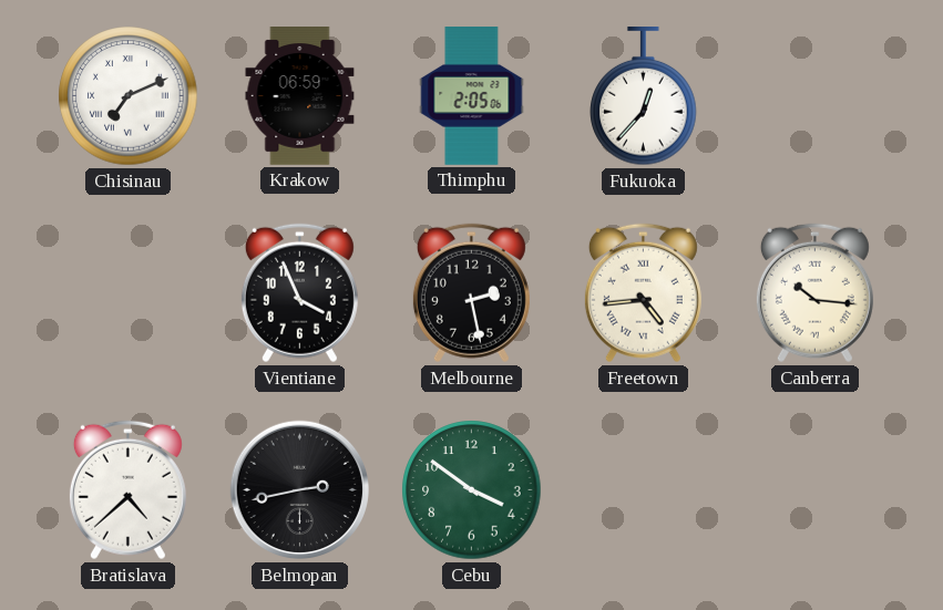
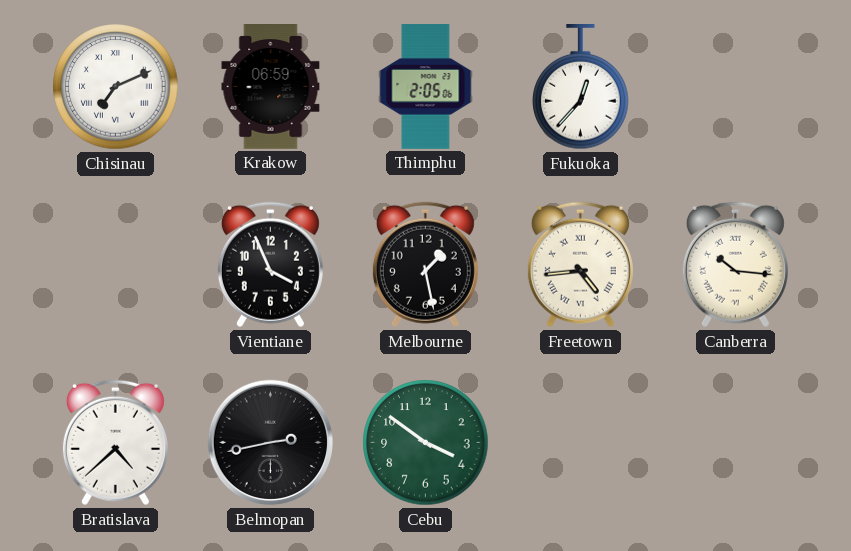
Melbourne: 2:28 -> 1:28 (425, 265)
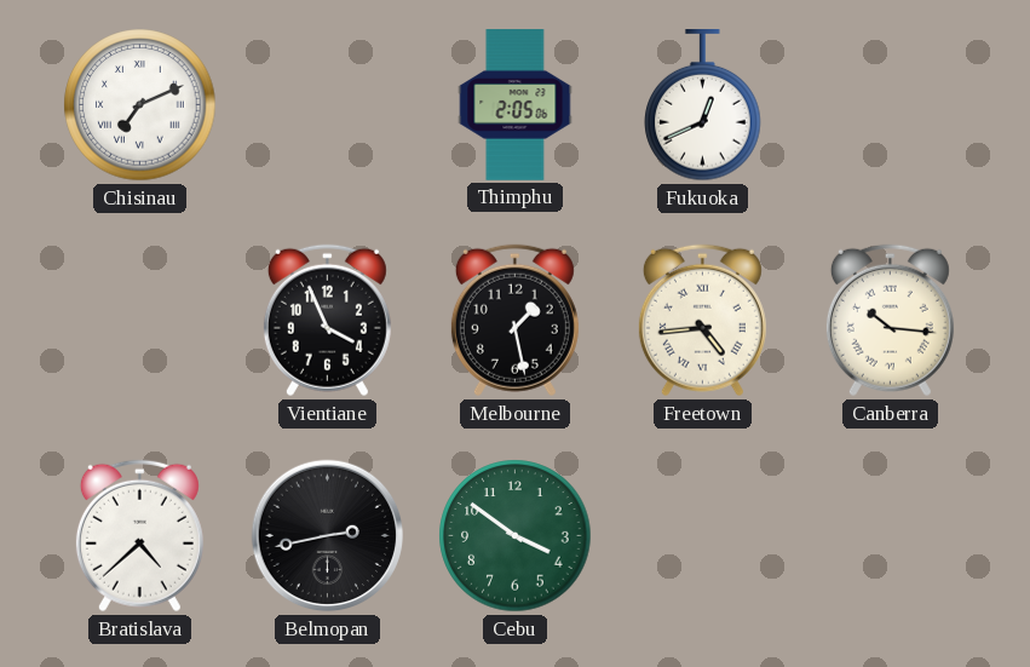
Krakow: 06:59 -> none (271, 87)
Fukuoka: 12:37 -> 12:41 (703, 107)
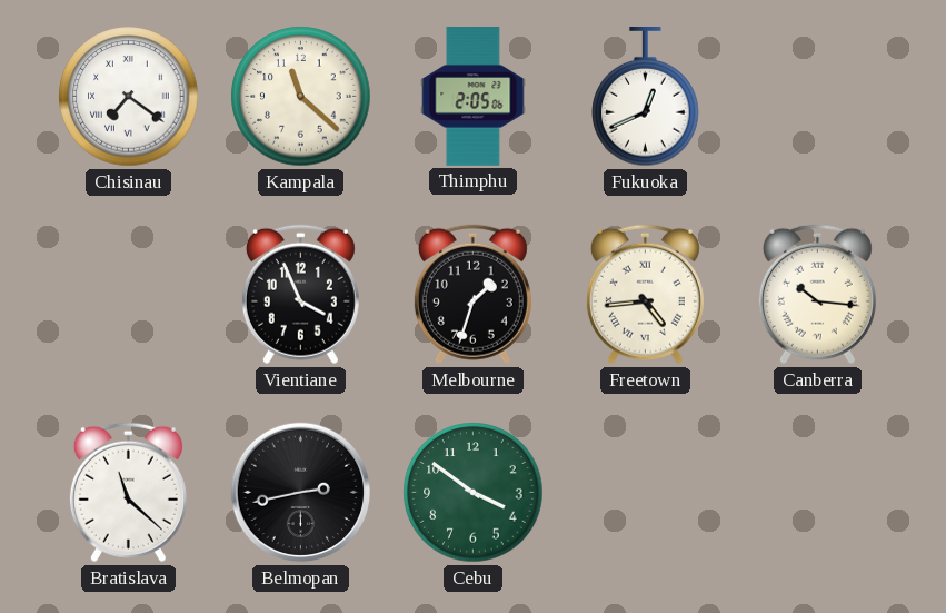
Chisinau: 7:11 -> 7:21 (129, 97)
Kampala: none -> 11:22 (301, 97)
Melbourne: 1:28 -> 1:33 (472, 295)
Bratislava: 4:38 -> 11:22 (128, 493)
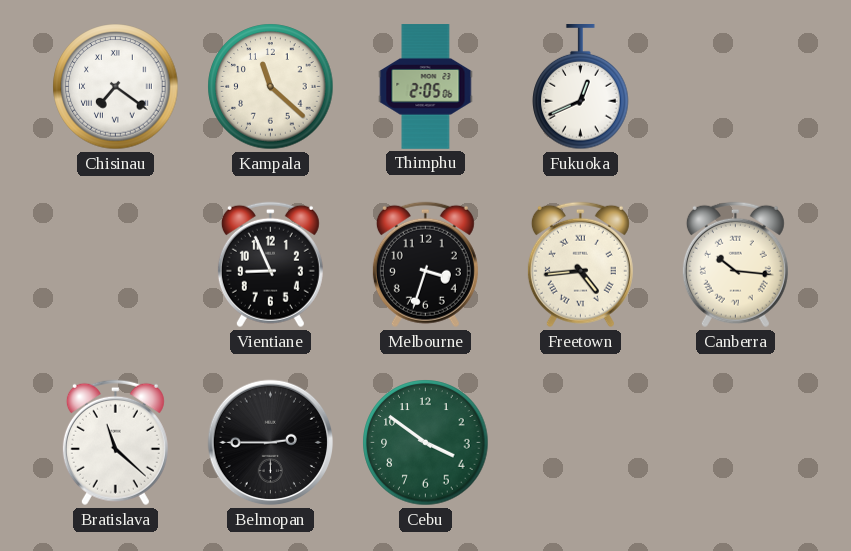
Vientiane: 3:56 -> 8:56 (270, 265)
Melbourne: 1:33 -> 3:33 (425, 265)
Belmopan: 2:43 -> 2:45 (271, 443)
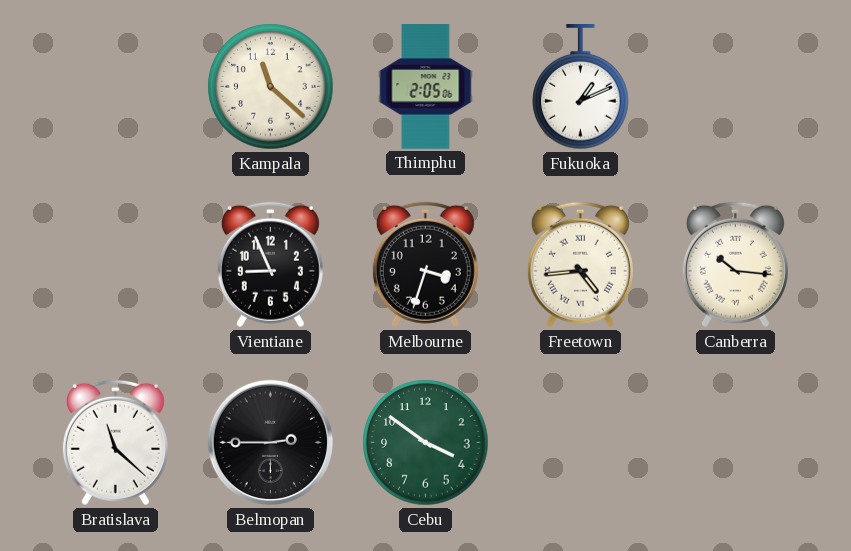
Chisinau: 7:21 -> none (116, 87)
Fukuoka: 12:41 -> 1:11 (581, 88)
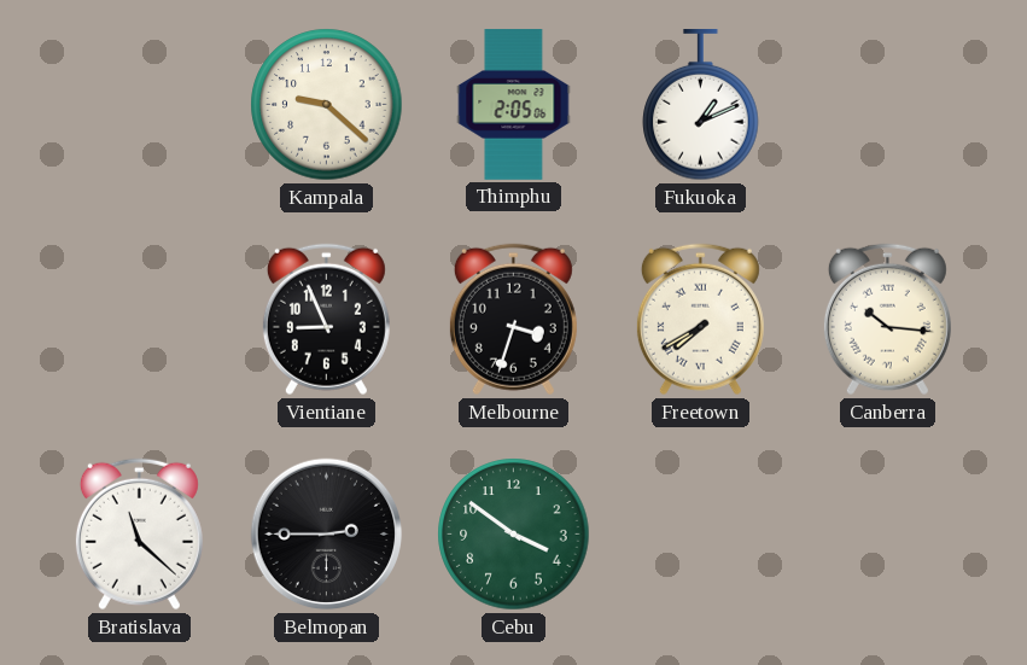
Kampala: 11:22 -> 9:22 (327, 105)
Freetown: 4:44 -> 7:40 (700, 320)
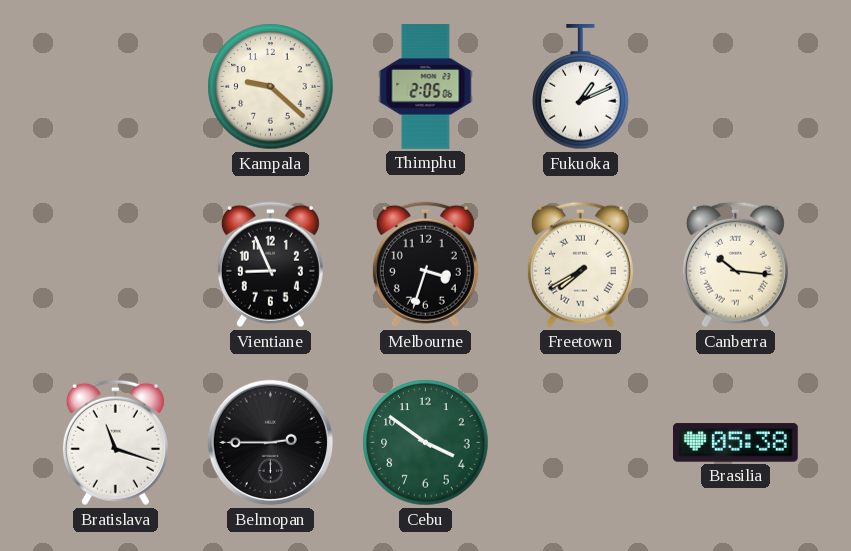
Bratislava: 11:22 -> 11:18 (115, 443)
Brasilia: none -> 05:38 (736, 443)
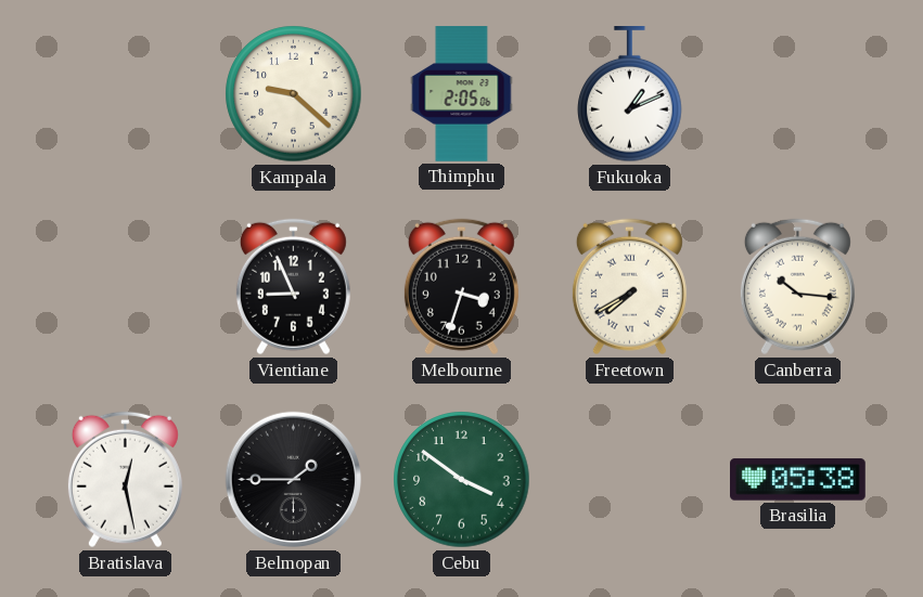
Bratislava: 11:18 -> 12:28 (125, 480)
Belmopan: 2:45 -> 1:45 (294, 480)
